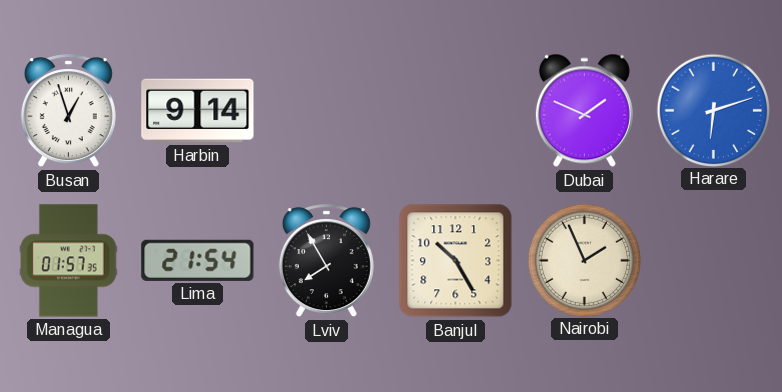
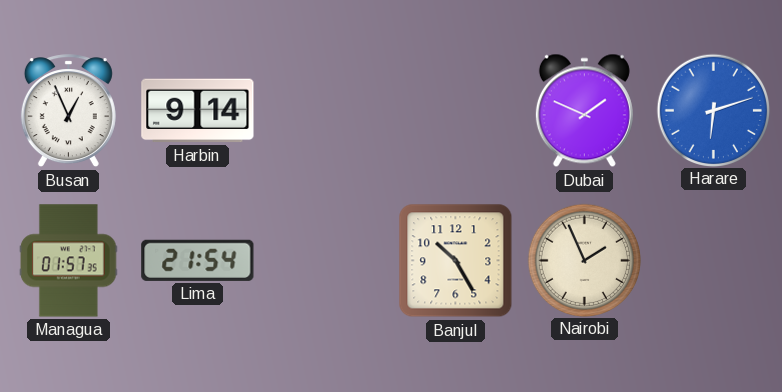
Busan: 12:57 -> 12:56 (68, 111)
Lviv: 7:55 -> none (326, 261)
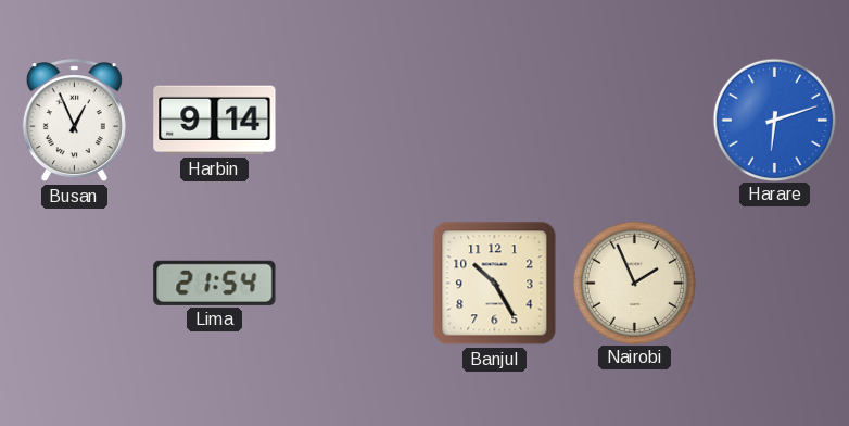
Dubai: 1:49 -> none (584, 111)
Managua: 01:57 -> none (68, 261)
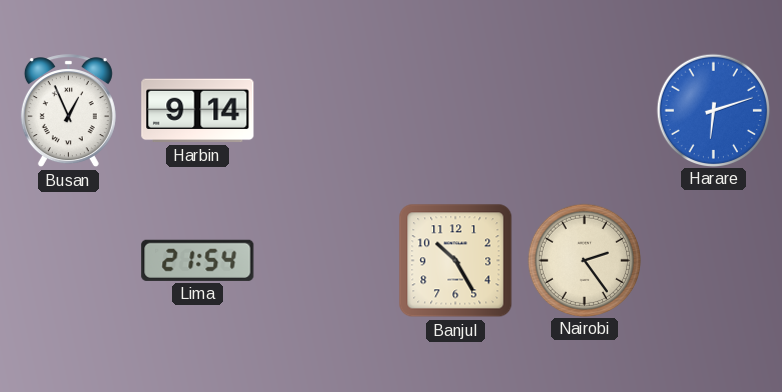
Nairobi: 1:56 -> 2:24 (584, 260)
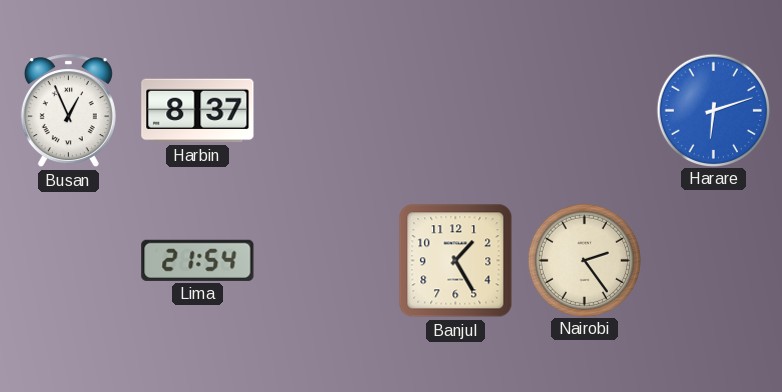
Harbin: 9:14 -> 8:37 (198, 111)
Banjul: 10:25 -> 1:25 (456, 261)
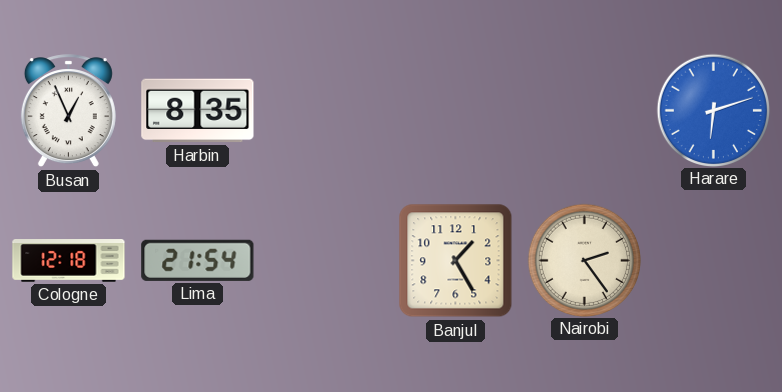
Harbin: 8:37 -> 8:35 (198, 111)
Cologne: none -> 12:18 (69, 261)
